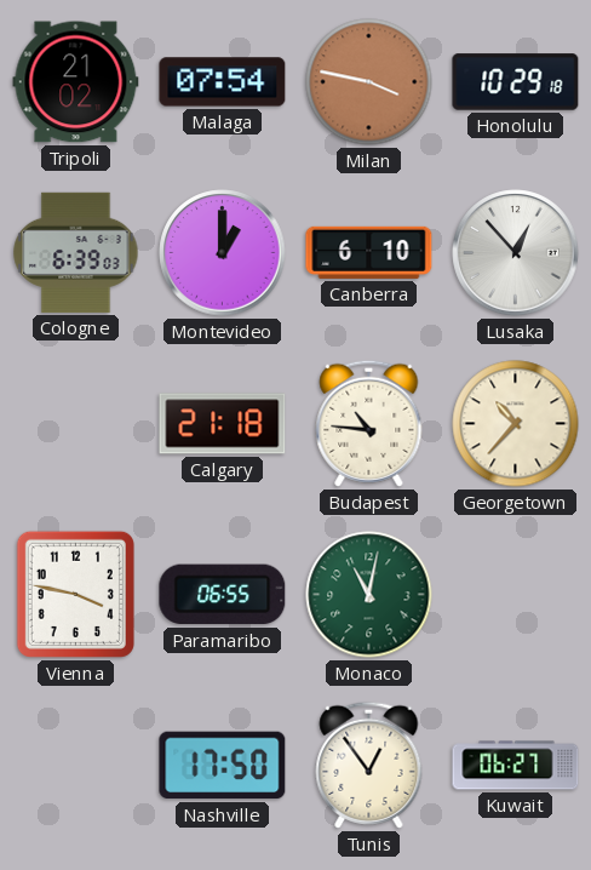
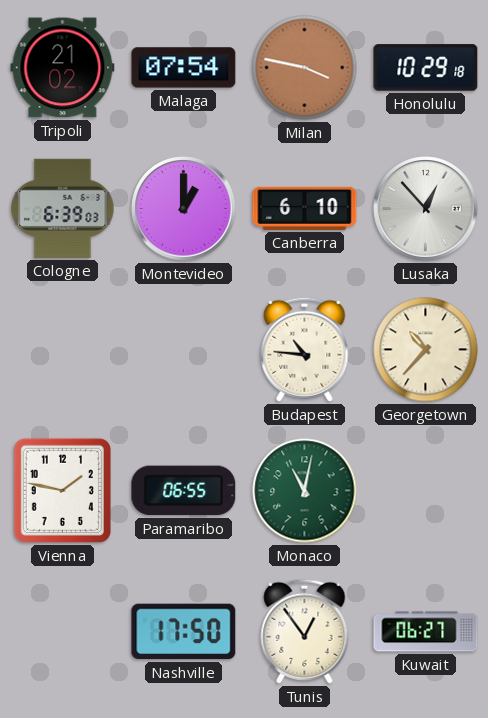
Calgary: 21:18 -> none (223, 424)
Vienna: 3:47 -> 1:47 (62, 490)
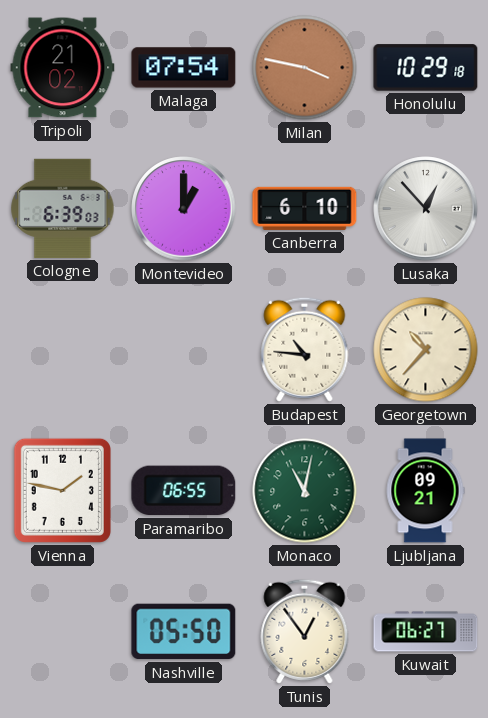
Ljubljana: none -> 09:21 (425, 491)
Nashville: 17:50 -> 05:50 (184, 632)
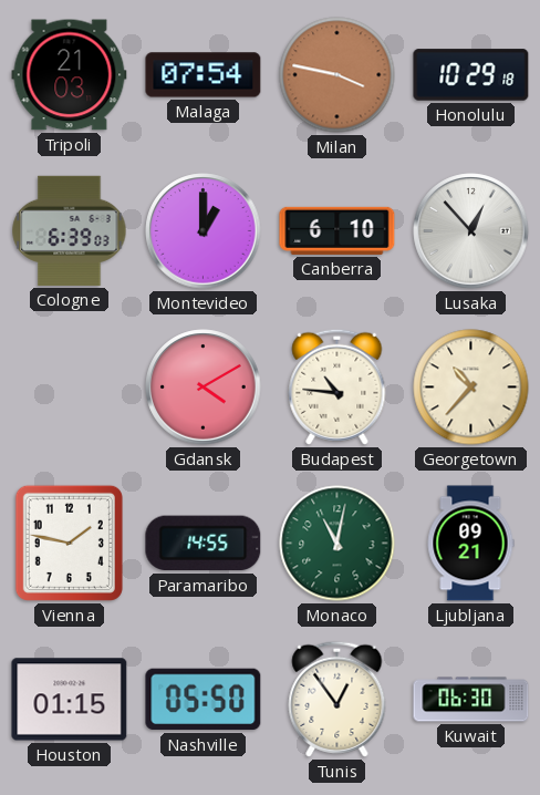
Tripoli: 21:02 -> 21:03 (70, 75)
Gdansk: none -> 4:10 (204, 388)
Paramaribo: 06:55 -> 14:55 (204, 544)
Houston: none -> 01:15 (70, 700)
Kuwait: 06:27 -> 06:30 (471, 700)
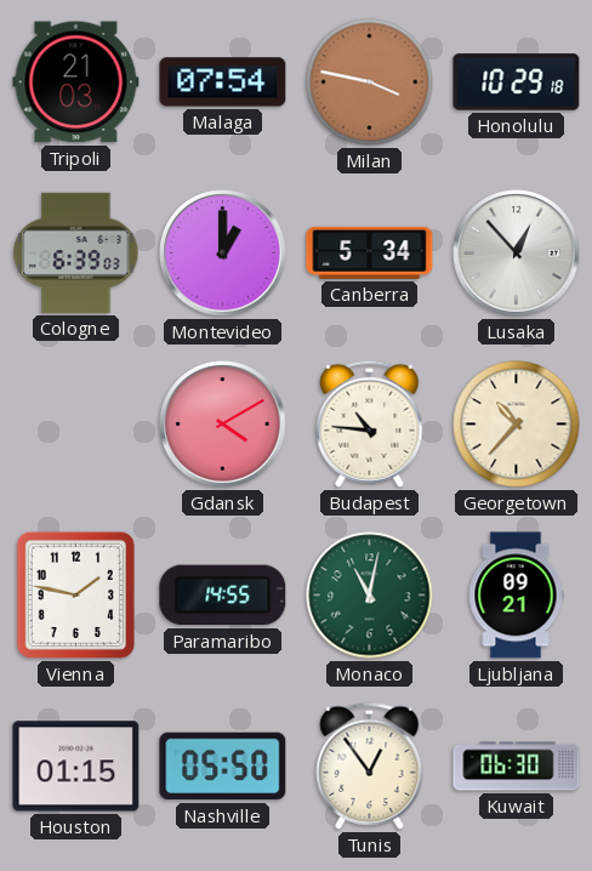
Canberra: 6:10 -> 5:34 (370, 252)
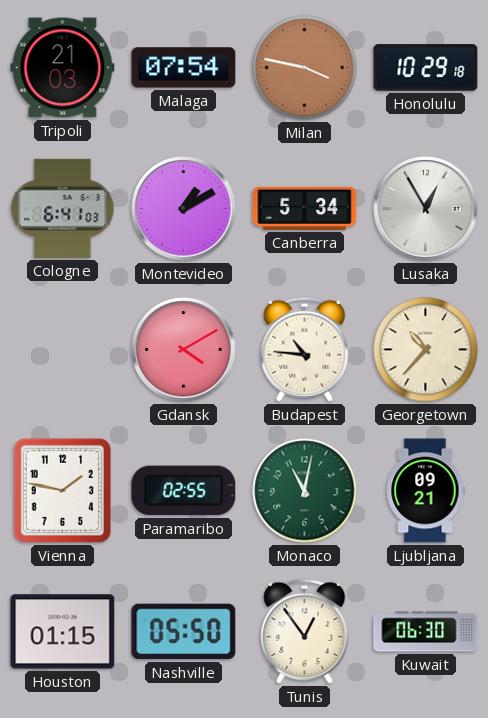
Cologne: 6:39 -> 6:41 (63, 208)
Montevideo: 1:00 -> 1:10 (184, 209)
Lusaka: 12:53 -> 12:55 (426, 209)
Paramaribo: 14:55 -> 02:55 (184, 491)
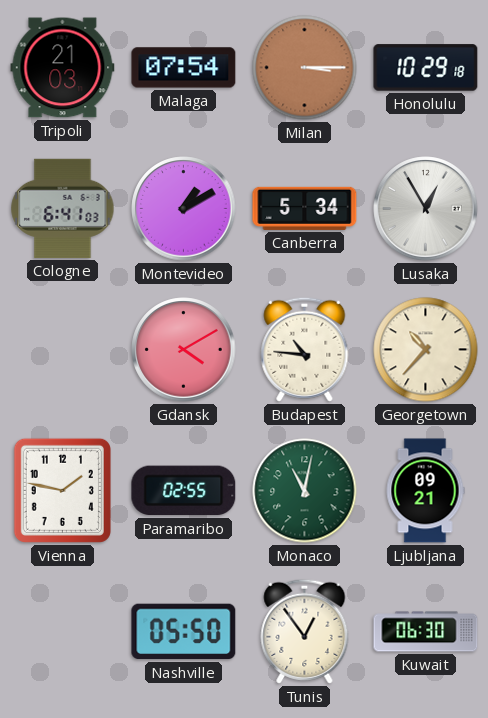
Milan: 3:47 -> 3:15 (305, 68)
Houston: 01:15 -> none (63, 632)
